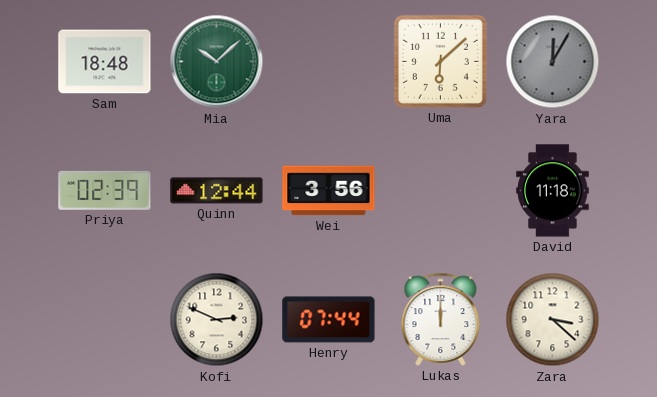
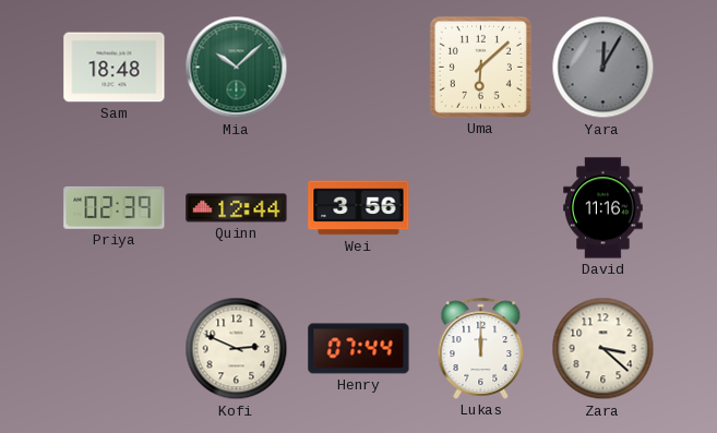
David: 11:18 -> 11:16 (604, 208)
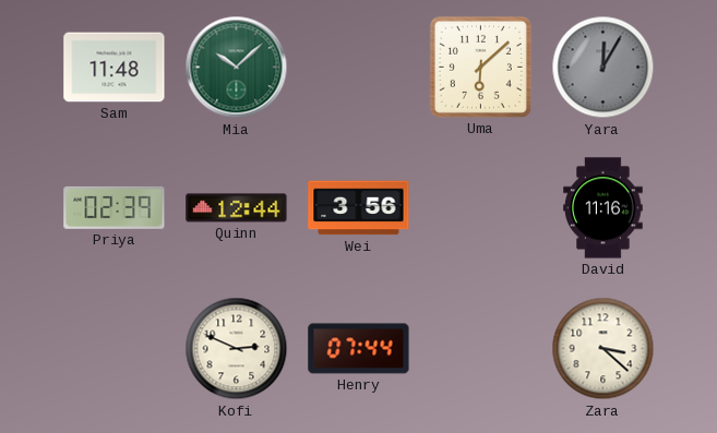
Sam: 18:48 -> 11:48 (115, 68)
Lukas: 12:00 -> none (481, 348)
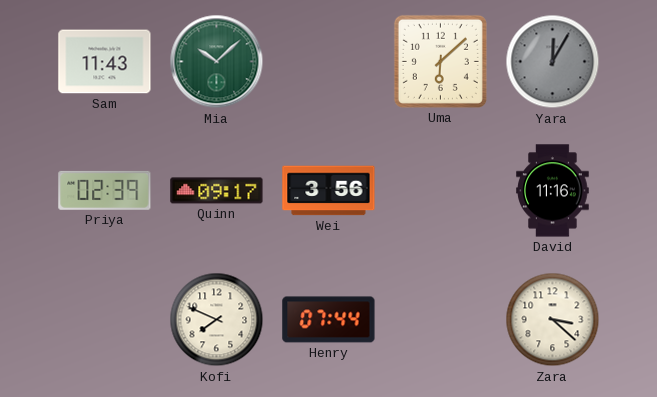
Sam: 11:48 -> 11:43 (105, 62)
Quinn: 12:44 -> 09:17 (217, 191)
Kofi: 2:49 -> 7:49 (217, 320)
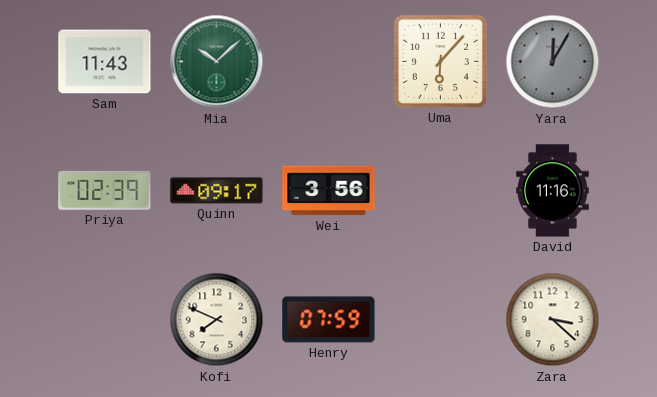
Uma: 6:08 -> 6:07 (440, 61)
Henry: 07:44 -> 07:59 (329, 320)
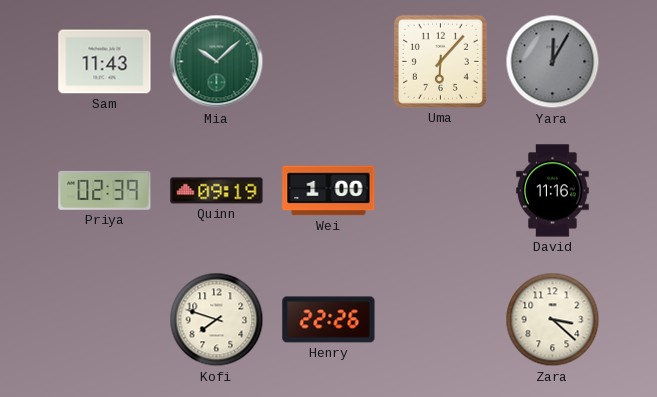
Quinn: 09:17 -> 09:19 (217, 191)
Wei: 3:56 -> 1:00 (329, 191)
Kofi: 7:49 -> 7:48 (217, 320)
Henry: 07:59 -> 22:26 (329, 320)
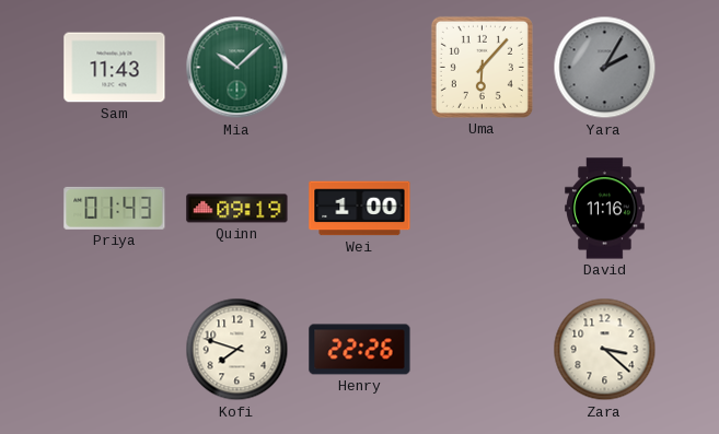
Yara: 12:05 -> 2:05 (605, 68)
Priya: 02:39 -> 01:43 (115, 208)
